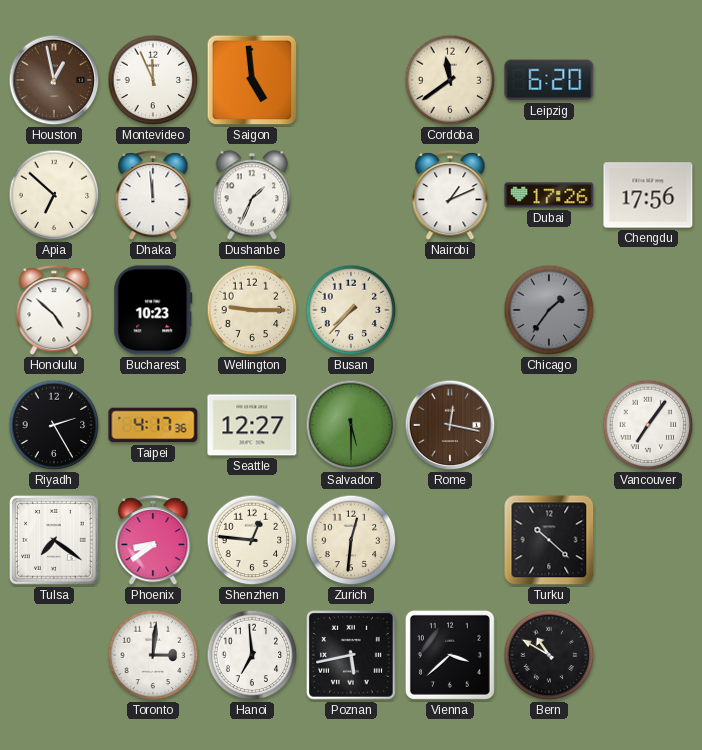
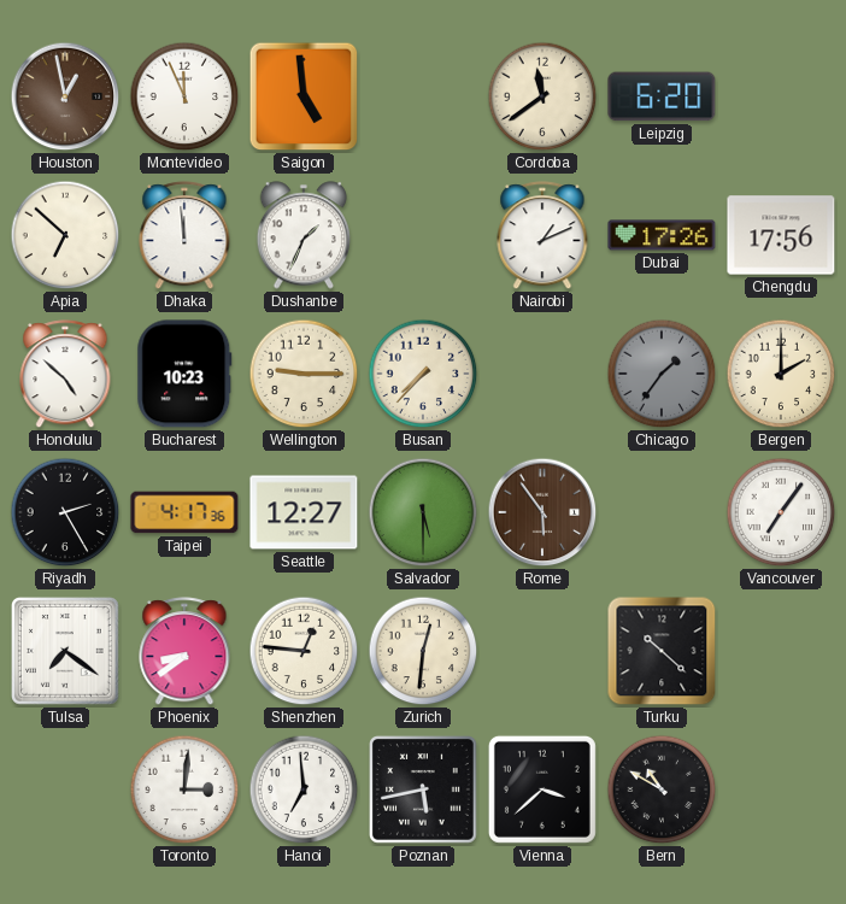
Bergen: none -> 2:00 (781, 374)
Rome: 12:17 -> 5:54 (542, 512)
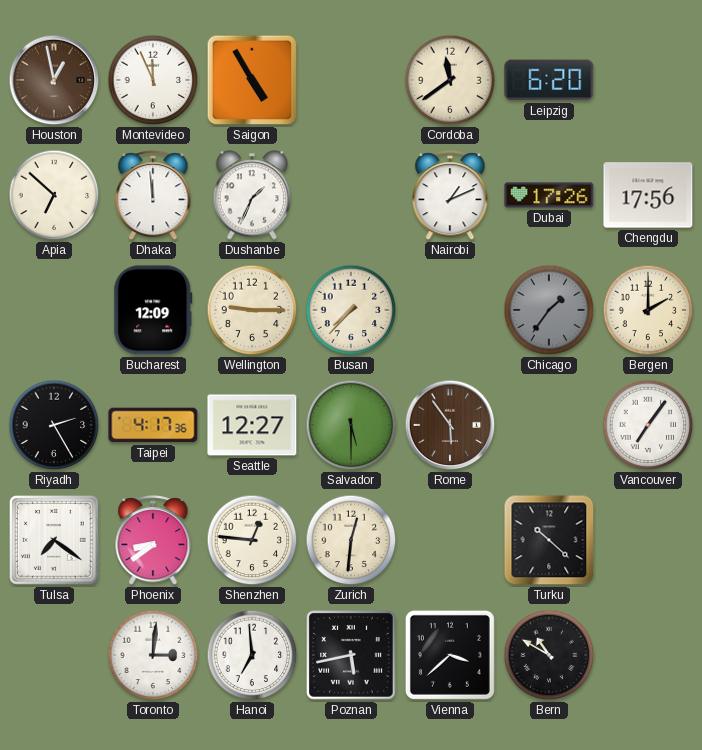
Saigon: 4:59 -> 4:55 (252, 80)
Honolulu: 4:52 -> none (65, 375)
Bucharest: 10:23 -> 12:09 (153, 310)
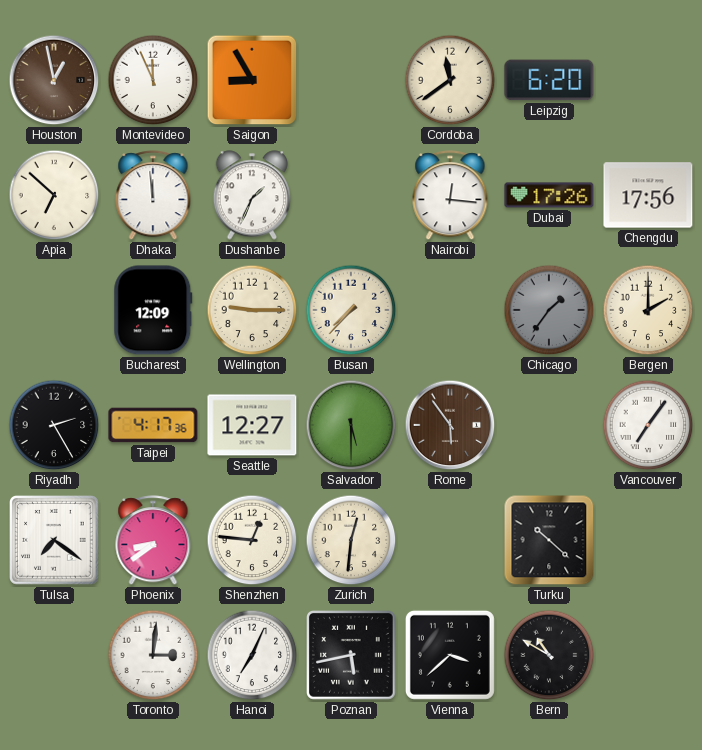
Saigon: 4:55 -> 8:55 (252, 80)
Nairobi: 1:11 -> 12:16 (450, 196)
Hanoi: 6:59 -> 7:04 (252, 655)
